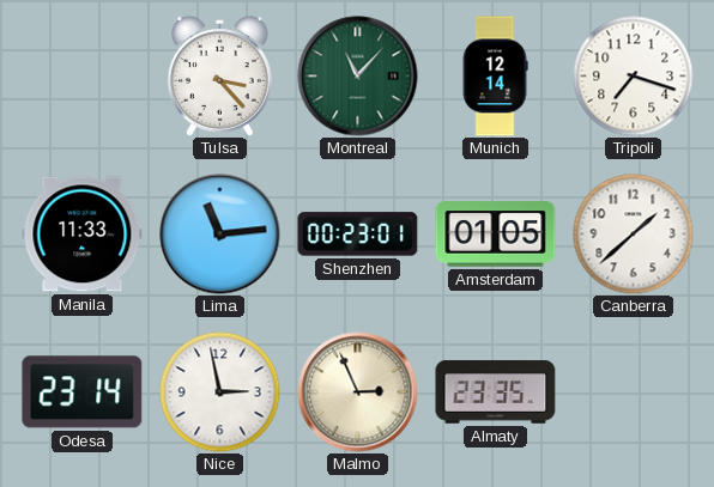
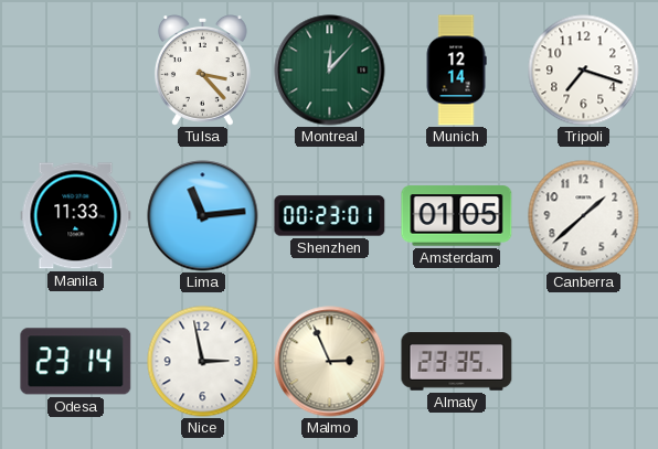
Montreal: 11:07 -> 12:07 (330, 71)
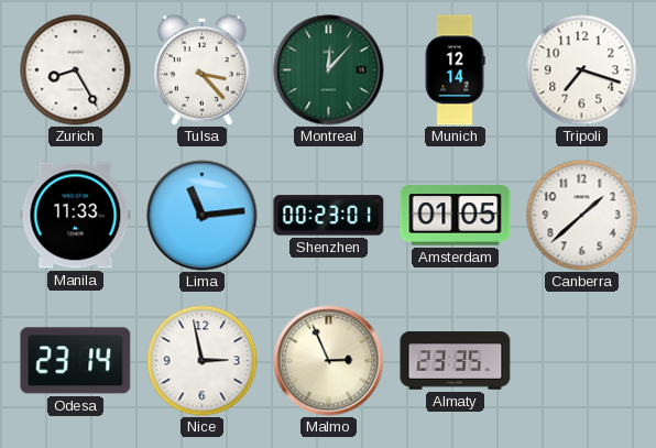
Zurich: none -> 8:25 (76, 70)
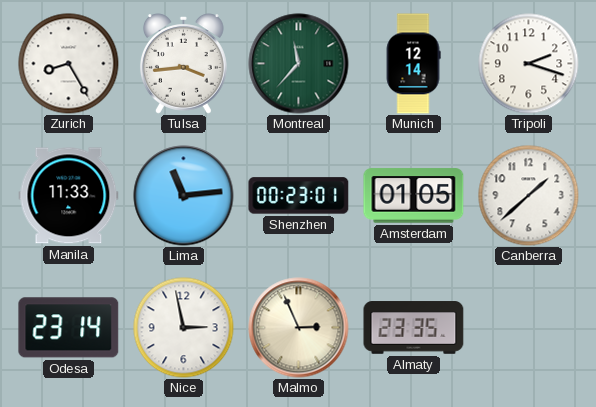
Tulsa: 3:23 -> 3:44 (183, 64)
Montreal: 12:07 -> 11:37 (299, 64)
Tripoli: 7:18 -> 2:18 (529, 64)
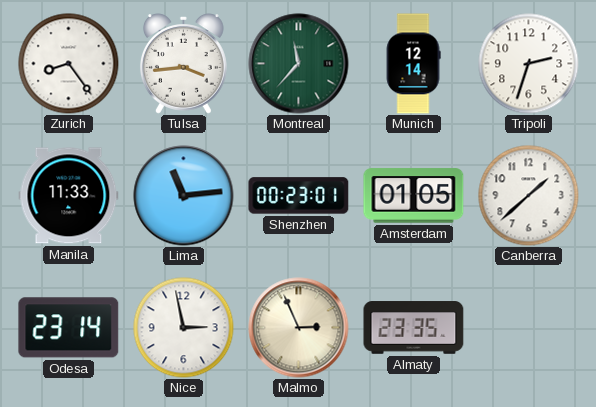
Zurich: 8:25 -> 8:24 (69, 64)
Tripoli: 2:18 -> 2:33 (529, 64)
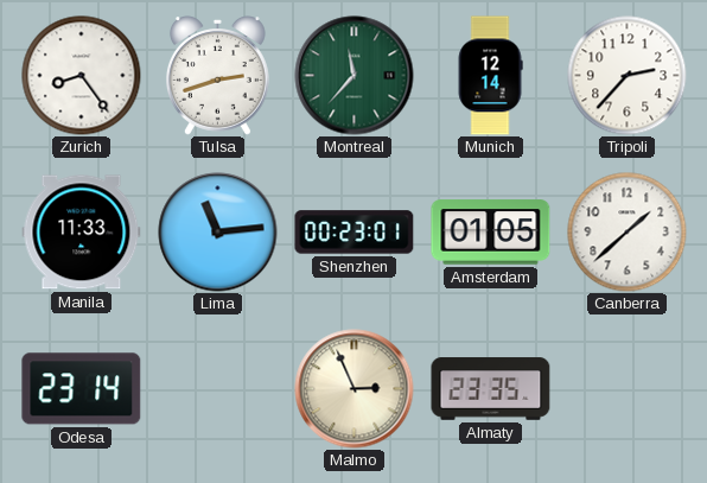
Tulsa: 3:44 -> 2:42 (217, 76)
Tripoli: 2:33 -> 2:37 (628, 76)
Nice: 2:58 -> none (184, 328)
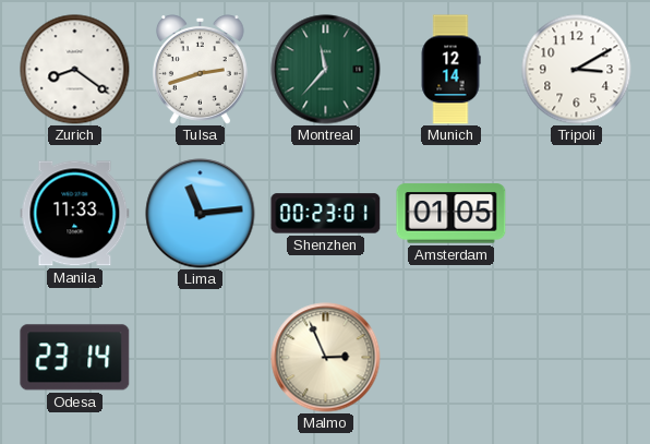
Zurich: 8:24 -> 8:21 (75, 70)
Tripoli: 2:37 -> 3:10 (577, 70)
Canberra: 1:38 -> none (628, 233)
Almaty: 23:35 -> none (491, 389)
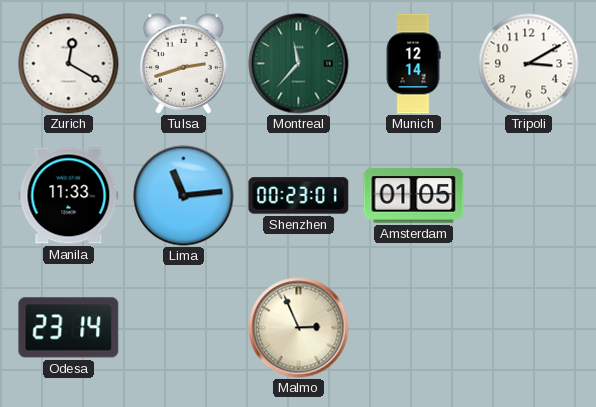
Zurich: 8:21 -> 12:20 (69, 64)
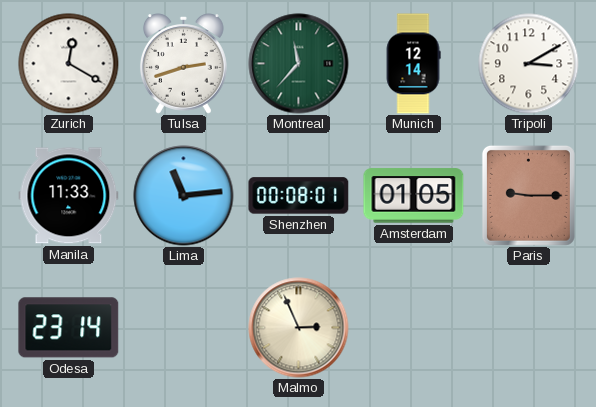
Shenzhen: 00:23 -> 00:08 (299, 196)
Paris: none -> 9:15 (528, 195)
